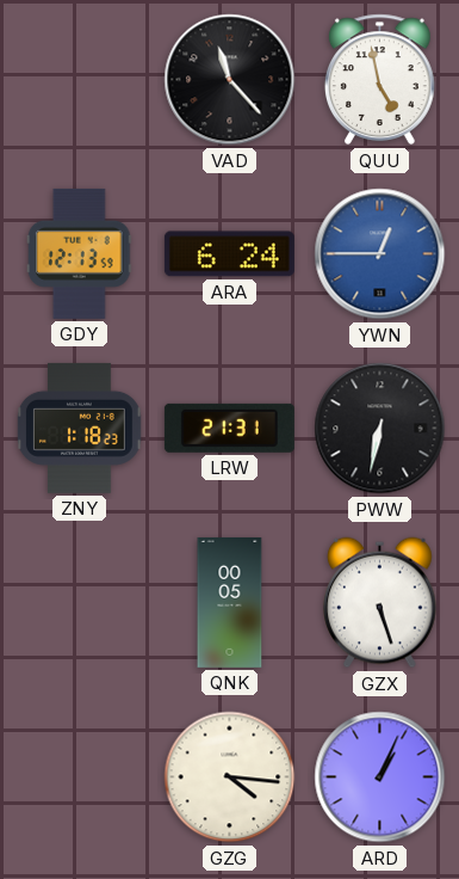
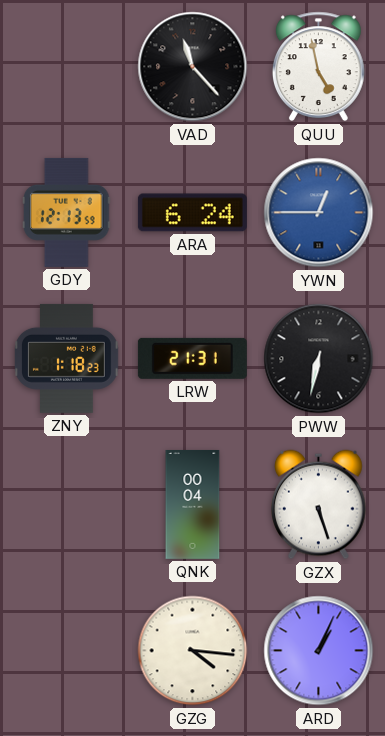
QNK: 00:05 -> 00:04 (193, 504)
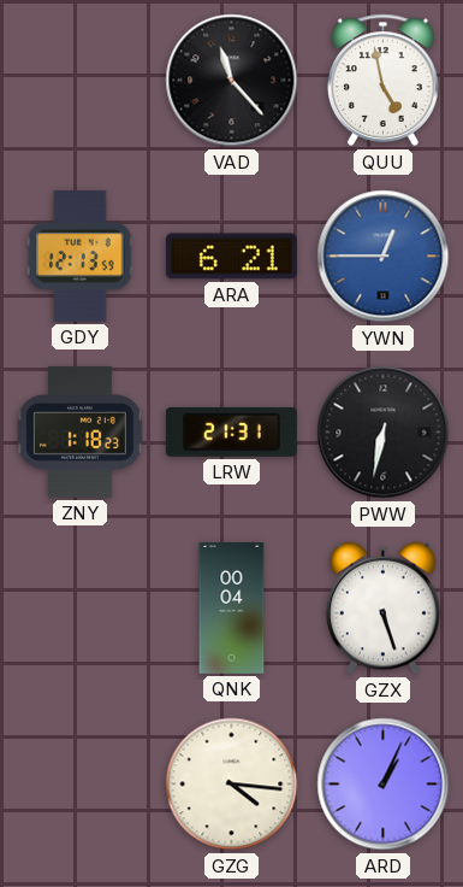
ARA: 6:24 -> 6:21 (231, 257)
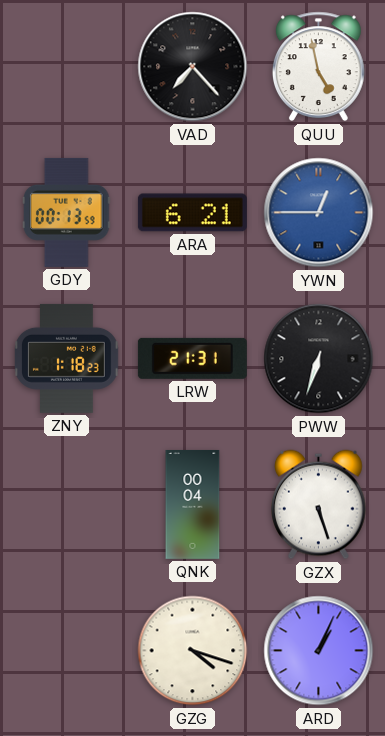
VAD: 11:23 -> 7:23 (193, 67)
GDY: 12:13 -> 00:13 (67, 212)
PWW: 6:32 -> 6:33 (319, 359)
GZG: 4:16 -> 4:18 (193, 651)
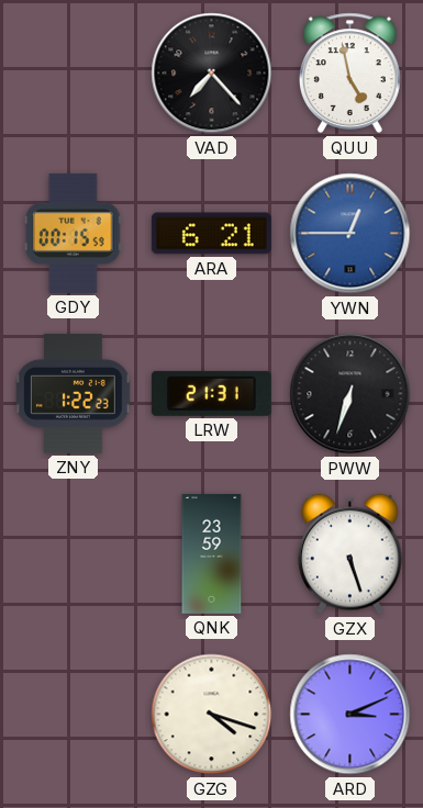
GDY: 00:13 -> 00:15 (74, 233)
ZNY: 1:18 -> 1:22 (73, 393)
QNK: 00:04 -> 23:59 (212, 553)
ARD: 1:04 -> 3:11 (350, 715)
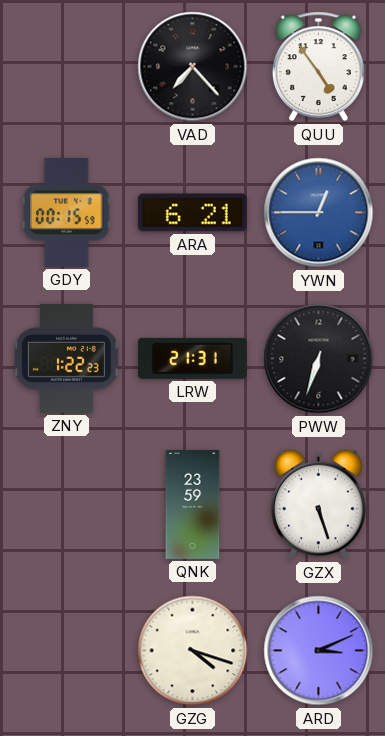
QUU: 4:58 -> 4:54 (318, 67)
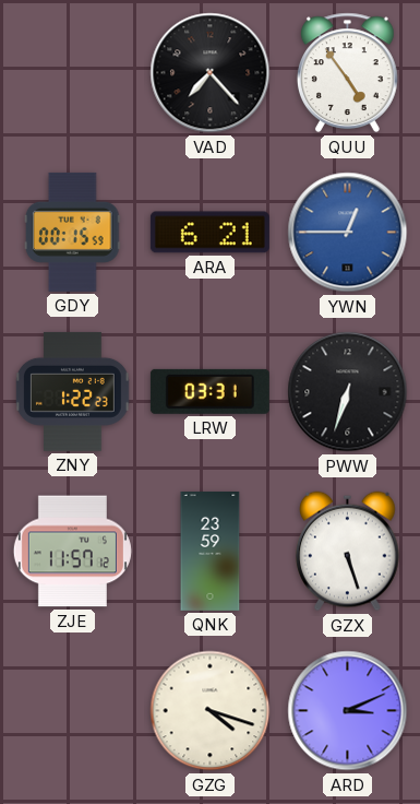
LRW: 21:31 -> 03:31 (209, 391)
ZJE: none -> 11:57 (72, 552)
